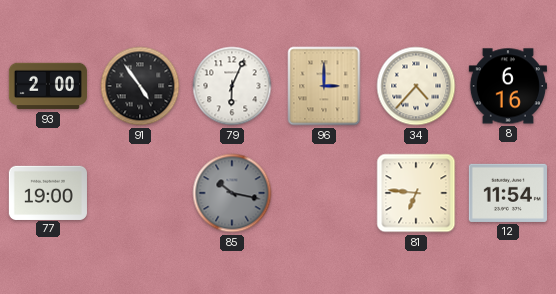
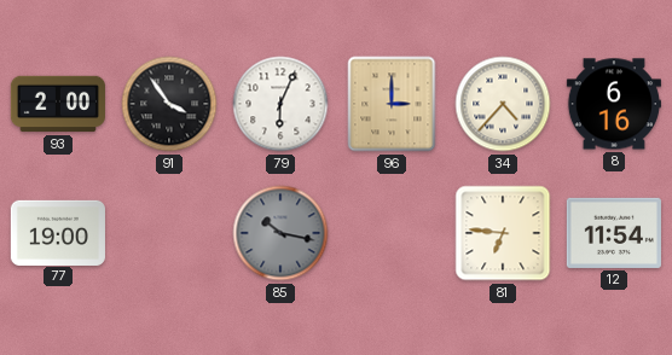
91: 4:54 -> 3:54 (169, 104)
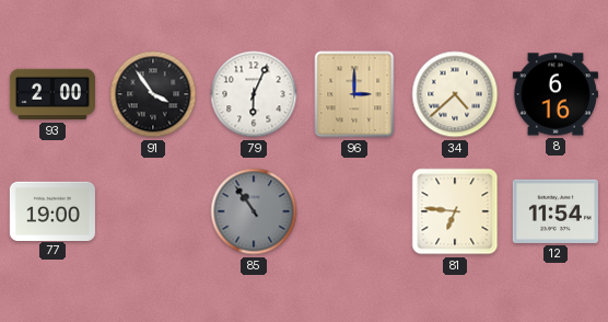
34: 4:37 -> 4:38 (455, 94)
85: 10:17 -> 10:54 (254, 211)
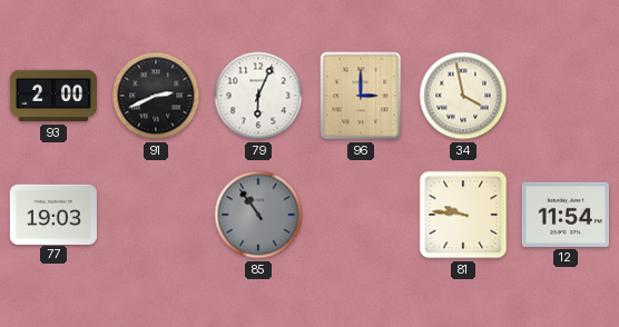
91: 3:54 -> 2:41 (156, 96)
34: 4:38 -> 3:58 (463, 96)
8: 6:16 -> none (556, 94)
77: 19:00 -> 19:03 (53, 214)
81: 6:46 -> 9:46 (463, 215)
